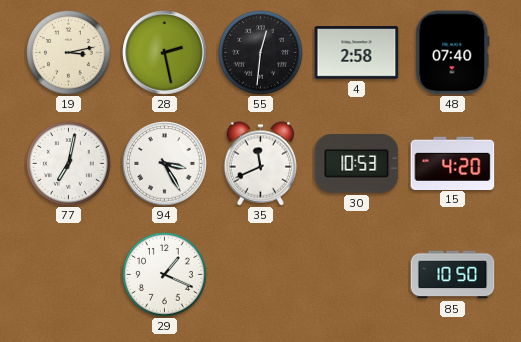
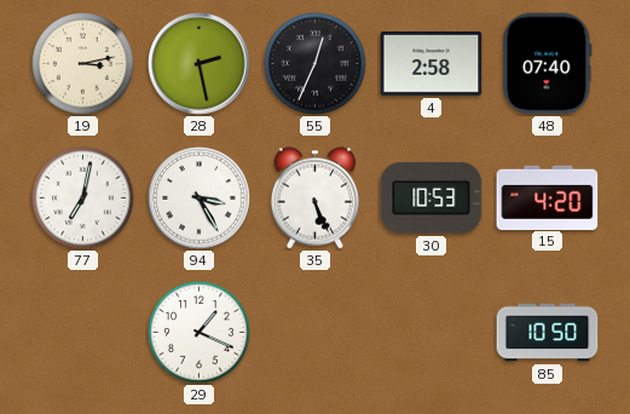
55: 12:31 -> 12:34 (316, 64)
35: 11:41 -> 5:26 (316, 199)
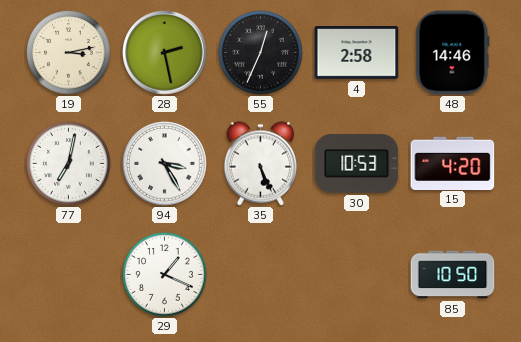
48: 07:40 -> 14:46 (453, 53)
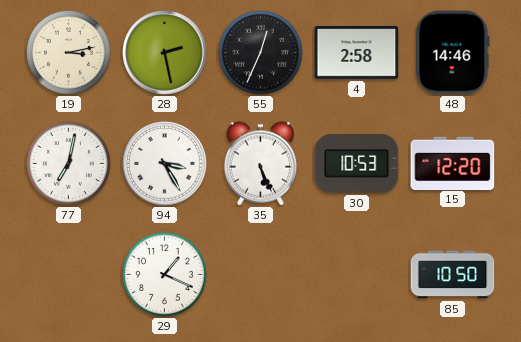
15: 4:20 -> 12:20 (453, 163)
